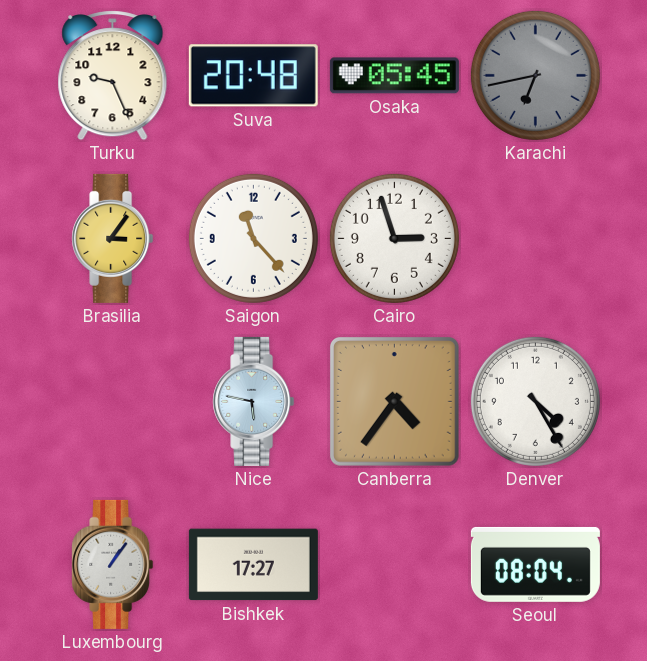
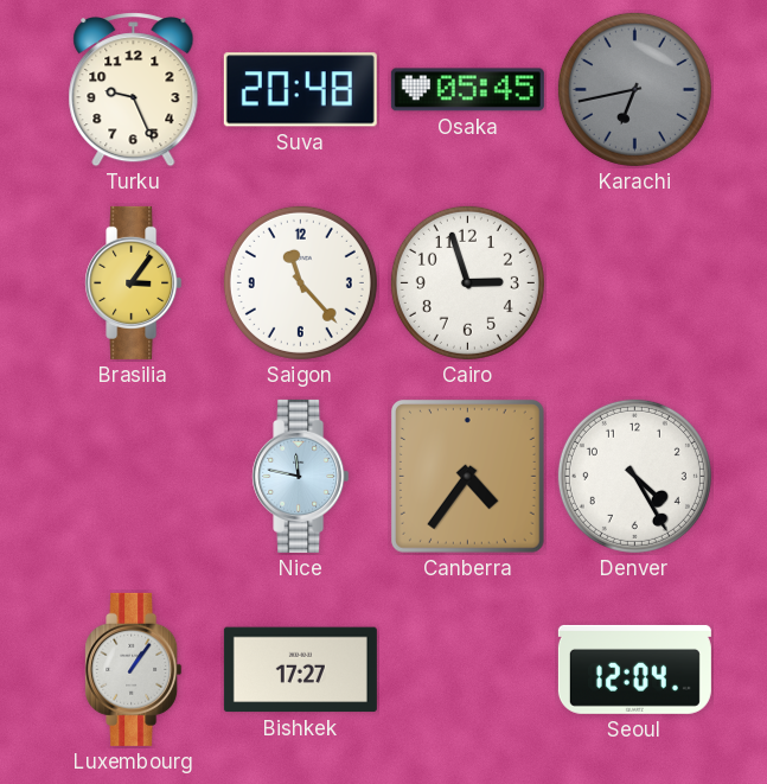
Nice: 5:47 -> 11:47 (301, 476)
Seoul: 08:04 -> 12:04 (634, 669)
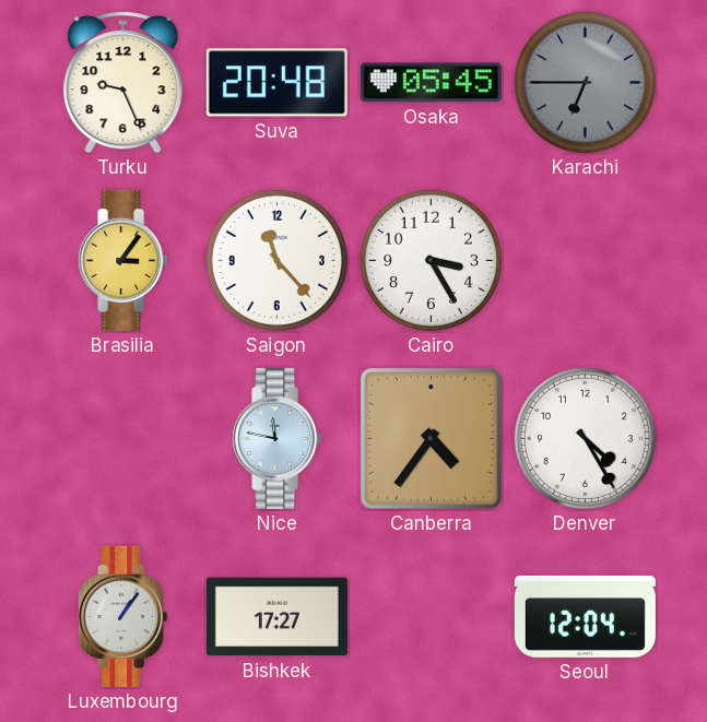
Karachi: 6:43 -> 6:45 (585, 82)
Cairo: 2:57 -> 3:25 (431, 260)
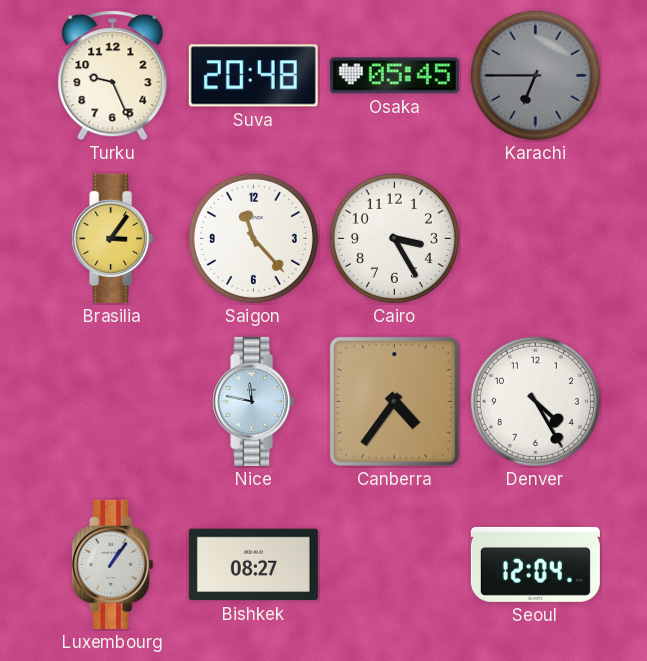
Bishkek: 17:27 -> 08:27 (253, 565)
